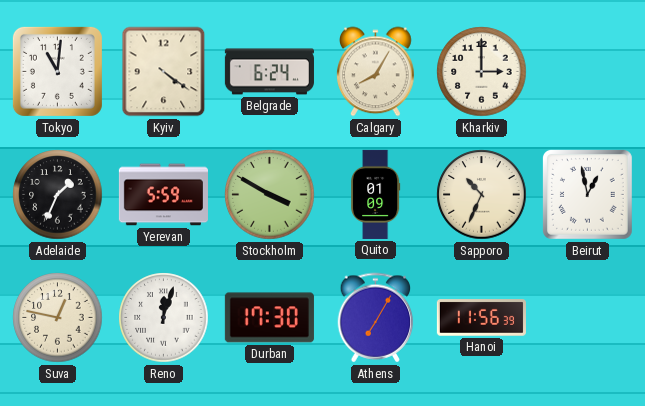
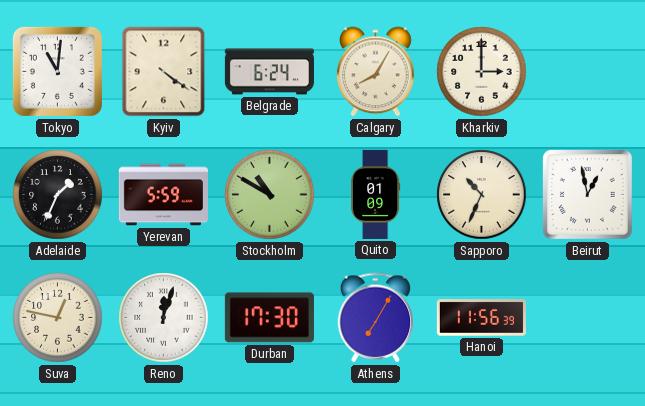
Stockholm: 3:50 -> 10:50 (270, 195)
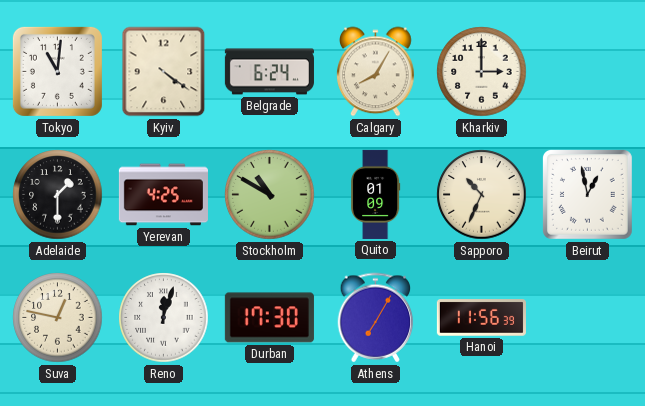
Adelaide: 1:34 -> 1:30 (58, 195)
Yerevan: 5:59 -> 4:25 (163, 195)
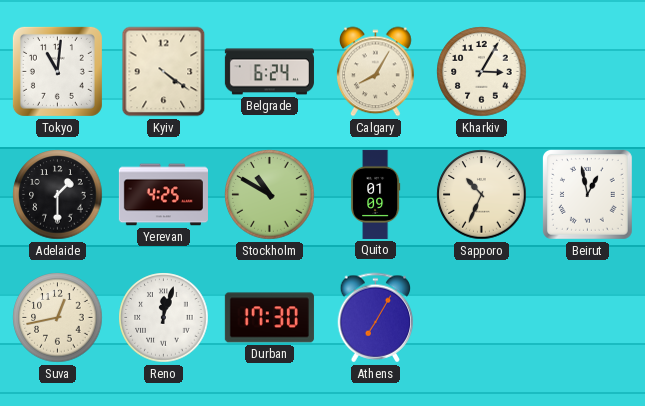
Kharkiv: 3:00 -> 3:05 (482, 72)
Suva: 12:47 -> 12:43 (58, 318)
Hanoi: 11:56 -> none (481, 318)
